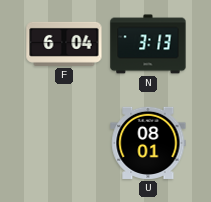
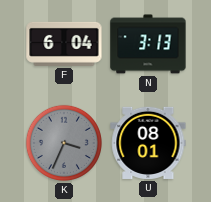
K: none -> 3:34 (64, 143)
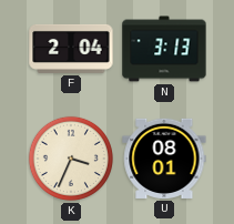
F: 6:04 -> 2:04 (71, 49)
K dial: grey -> cream (71, 159)
